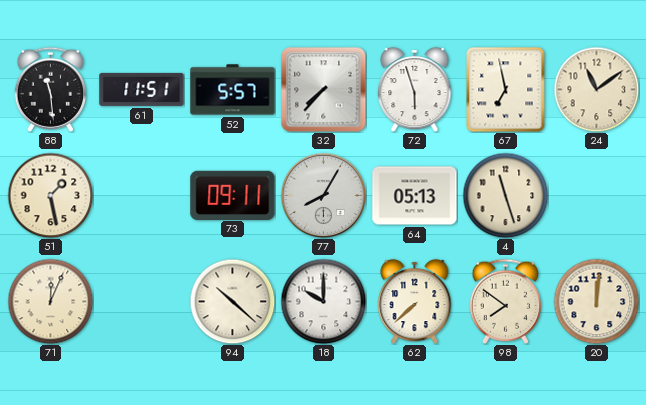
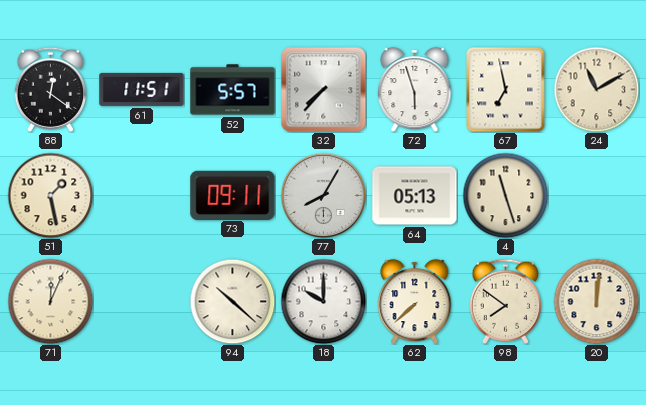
88: 11:29 -> 12:21 (50, 89)
24: 11:09 -> 11:10 (596, 89)
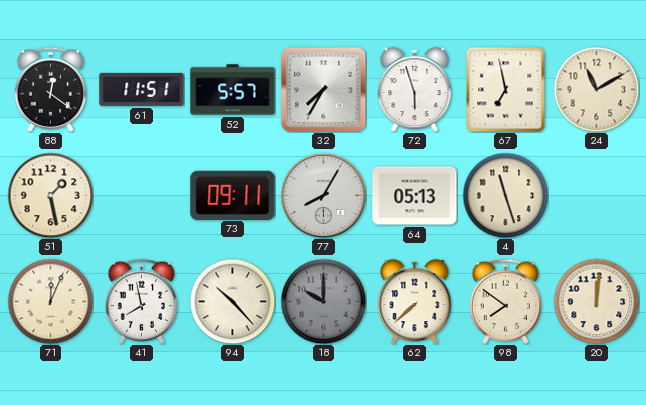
32: 7:37 -> 7:35 (323, 89)
41: none -> 7:58 (141, 301)
94: 10:22 -> 10:23 (232, 301)
18 dial: white -> grey (323, 301)
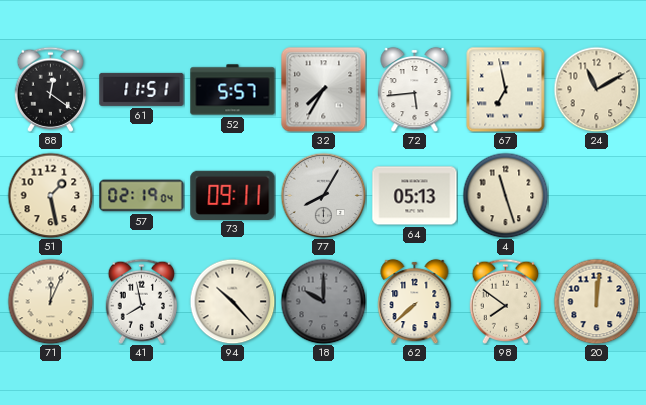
72: 5:57 -> 5:44 (415, 89)
57: none -> 02:19 (142, 196)
